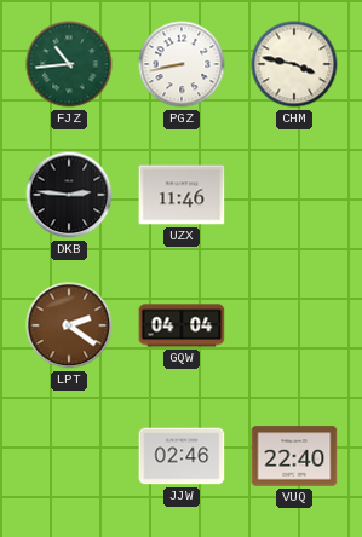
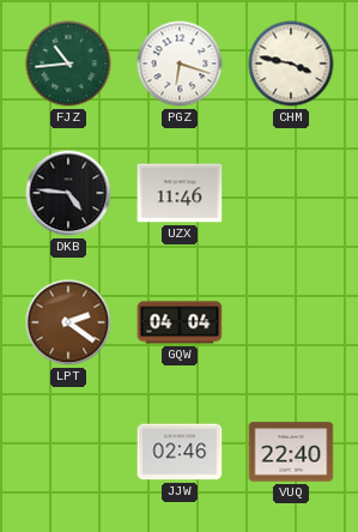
PGZ: 8:43 -> 6:18 (180, 64)
DKB: 2:46 -> 4:46 (68, 193)
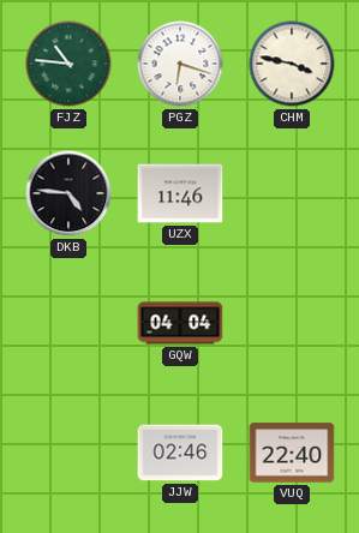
FJZ: 10:44 -> 10:46 (68, 64)
LPT: 2:21 -> none (68, 322)
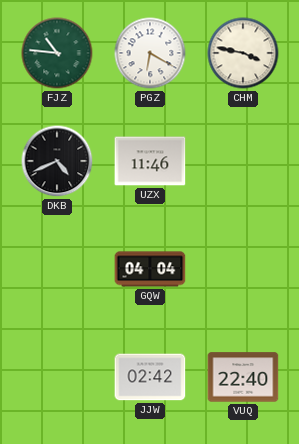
PGZ: 6:18 -> 6:20 (150, 53)
DKB: 4:46 -> 4:41 (57, 161)
JJW: 02:46 -> 02:42 (150, 377)
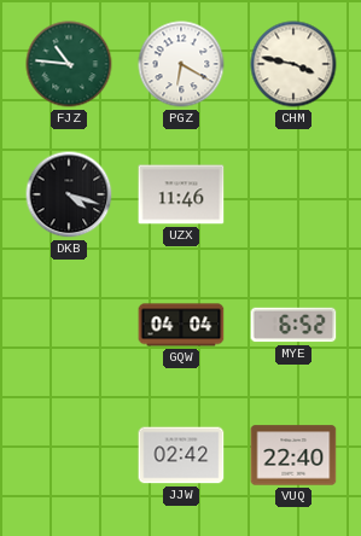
DKB: 4:41 -> 4:18 (69, 194)
MYE: none -> 6:52 (293, 325)
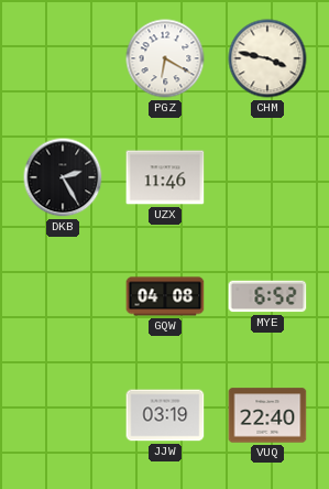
FJZ: 10:46 -> none (69, 64)
DKB: 4:18 -> 2:25 (63, 177)
GQW: 04:04 -> 04:08 (165, 296)
JJW: 02:42 -> 03:19 (165, 415)
